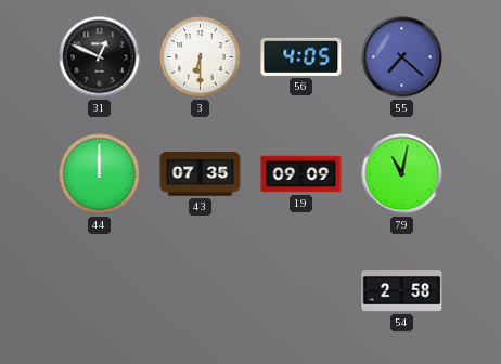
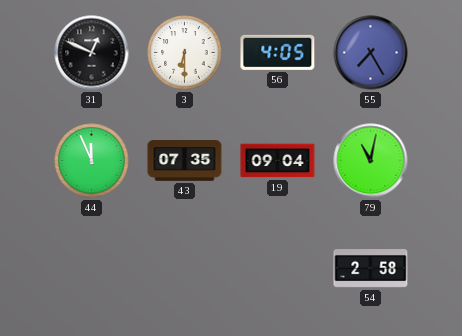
55: 7:22 -> 7:25 (371, 53)
44: 12:00 -> 11:56 (92, 161)
19: 09:09 -> 09:04 (278, 161)
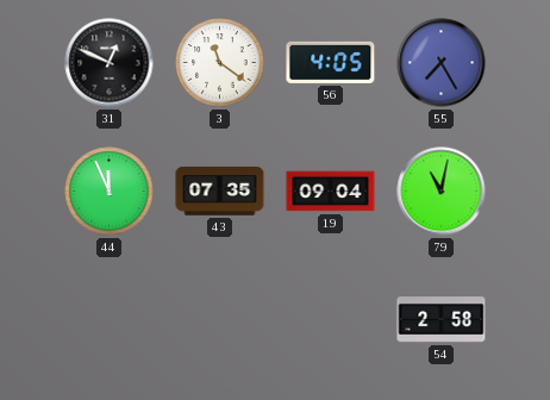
3: 6:30 -> 11:21 (220, 63)
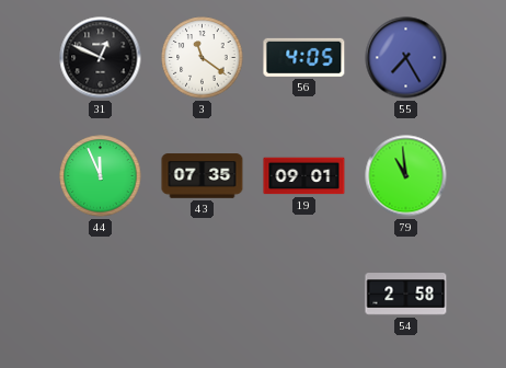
19: 09:04 -> 09:01 (304, 176)
79: 11:02 -> 10:59 (406, 176)
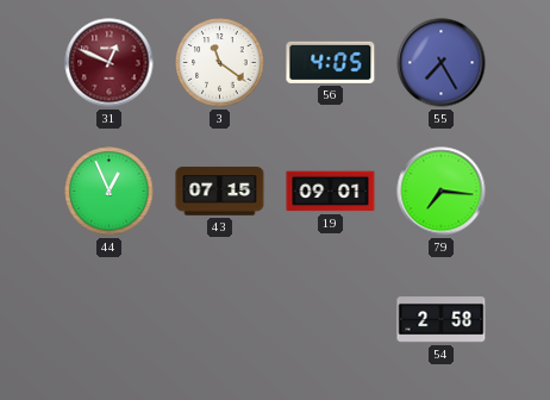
31 dial: black -> burgundy (110, 63)
44: 11:56 -> 12:56 (110, 192)
43: 07:35 -> 07:15 (220, 192)
79: 10:59 -> 7:16 (442, 192)
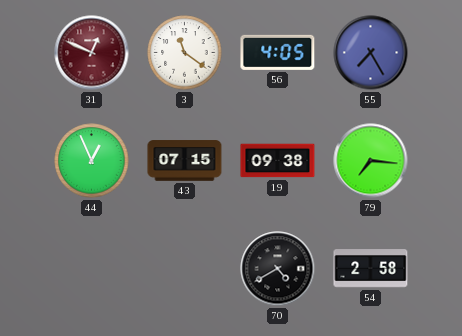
19: 09:01 -> 09:38 (278, 161)
70: none -> 4:40 (278, 269)
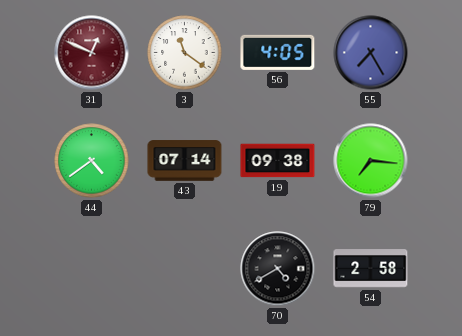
44: 12:56 -> 4:39 (92, 161)
43: 07:15 -> 07:14 (185, 161)
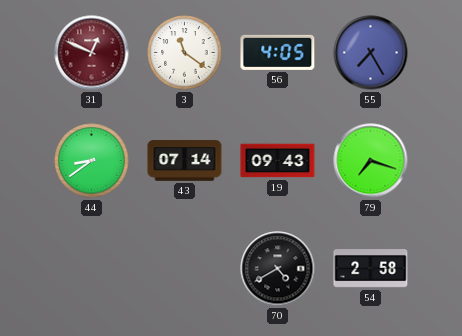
44: 4:39 -> 8:39 (92, 161)
19: 09:38 -> 09:43 (278, 161)
79: 7:16 -> 7:18 (371, 161)
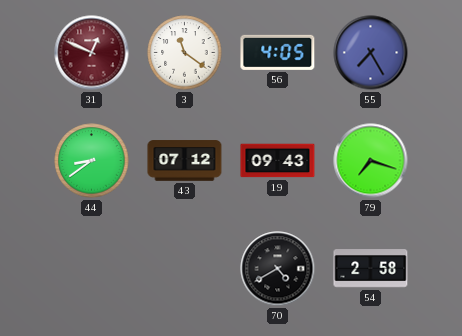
43: 07:14 -> 07:12 (185, 161)
